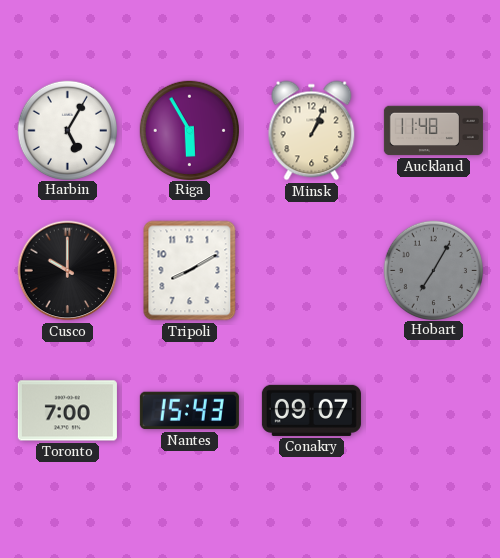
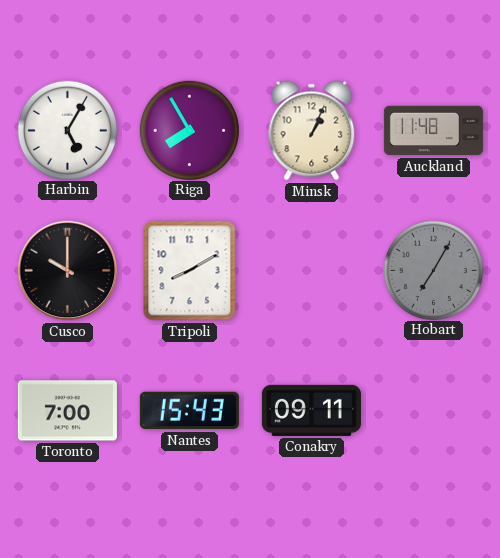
Riga: 5:55 -> 7:55 (189, 130)
Conakry: 09:07 -> 09:11 (311, 410)
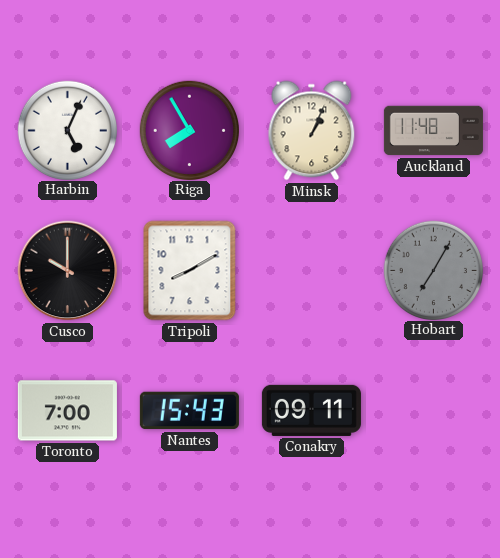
Harbin: 5:05 -> 5:04 (67, 130)
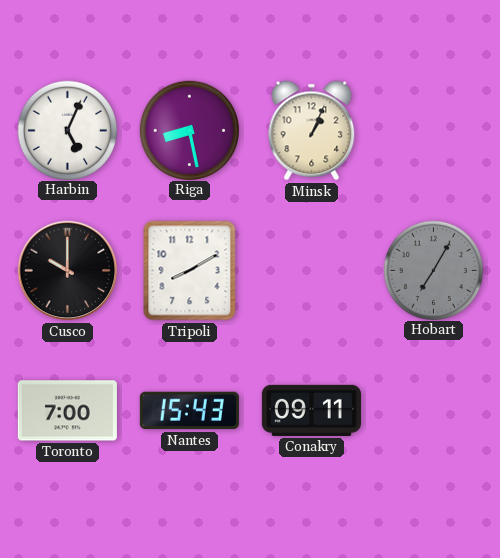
Riga: 7:55 -> 8:28 (189, 130)
Auckland: 11:48 -> none (433, 131)
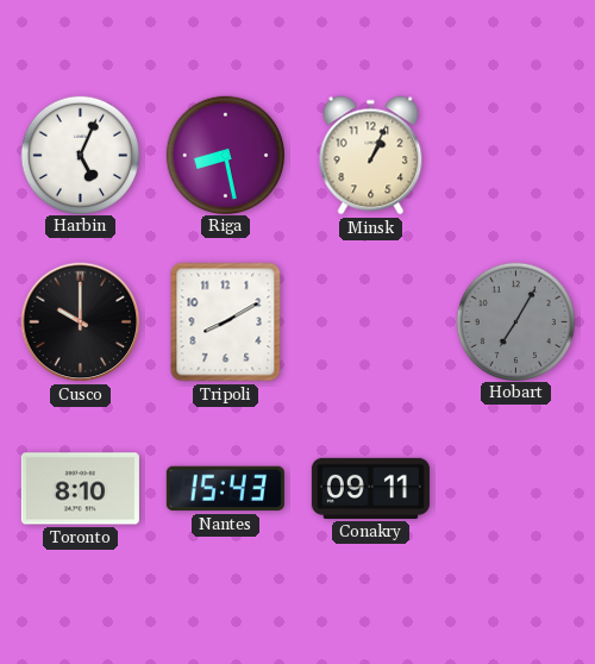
Toronto: 7:00 -> 8:10 (80, 489)
